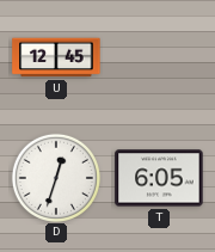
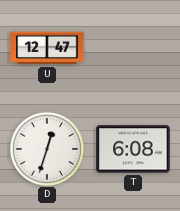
U: 12:45 -> 12:47 (47, 48)
T: 6:05 -> 6:08 (133, 149)
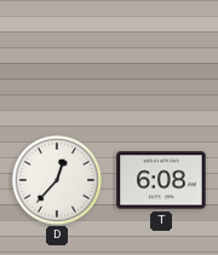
U: 12:47 -> none (47, 48)
D: 12:33 -> 12:37 (56, 179)
